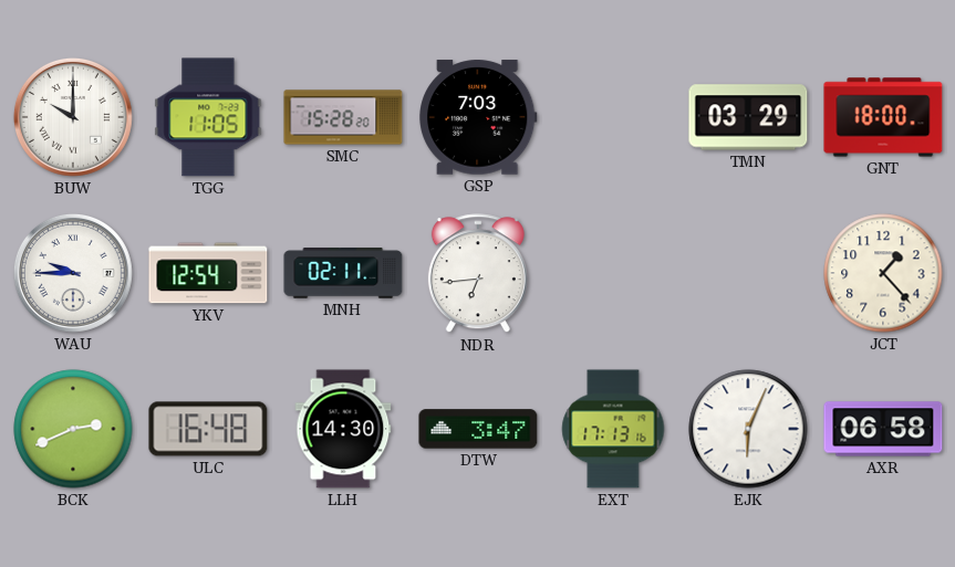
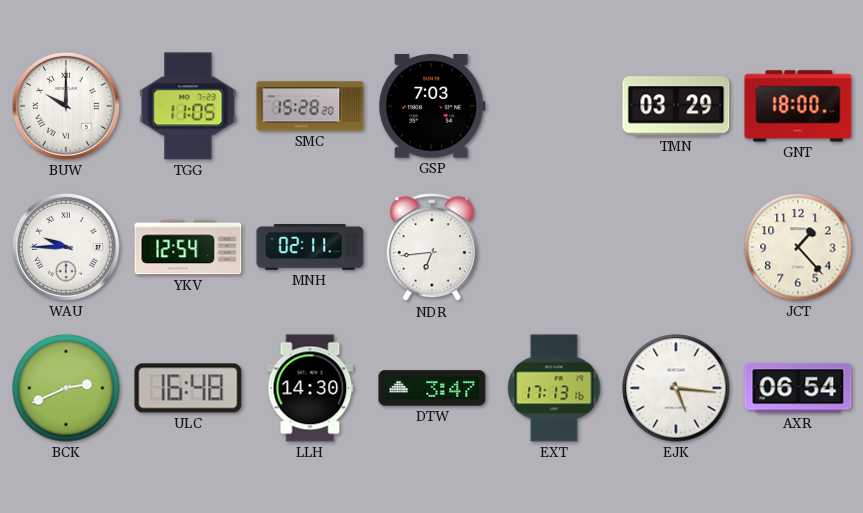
EJK: 6:04 -> 5:16 (676, 388)
AXR: 06:58 -> 06:54 (798, 388)
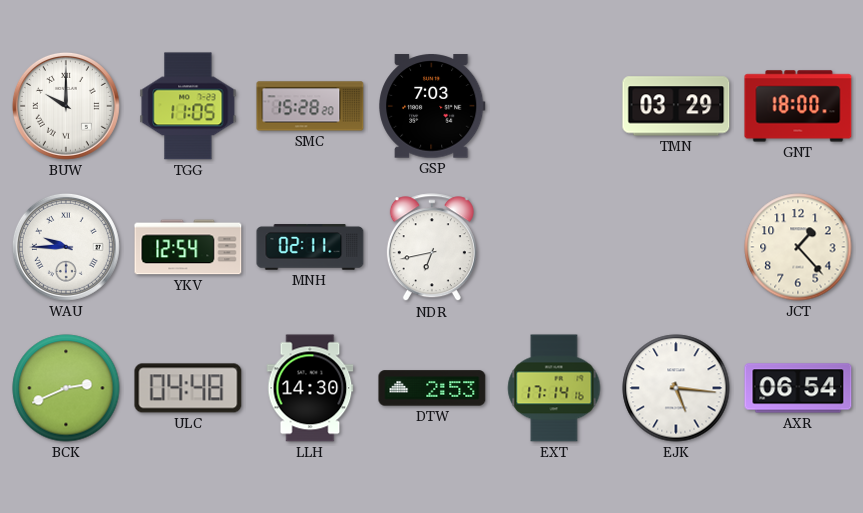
NDR: 6:44 -> 6:43 (432, 248)
ULC: 16:48 -> 04:48 (188, 388)
DTW: 3:47 -> 2:53 (432, 388)
EXT: 17:13 -> 17:14 (554, 388)
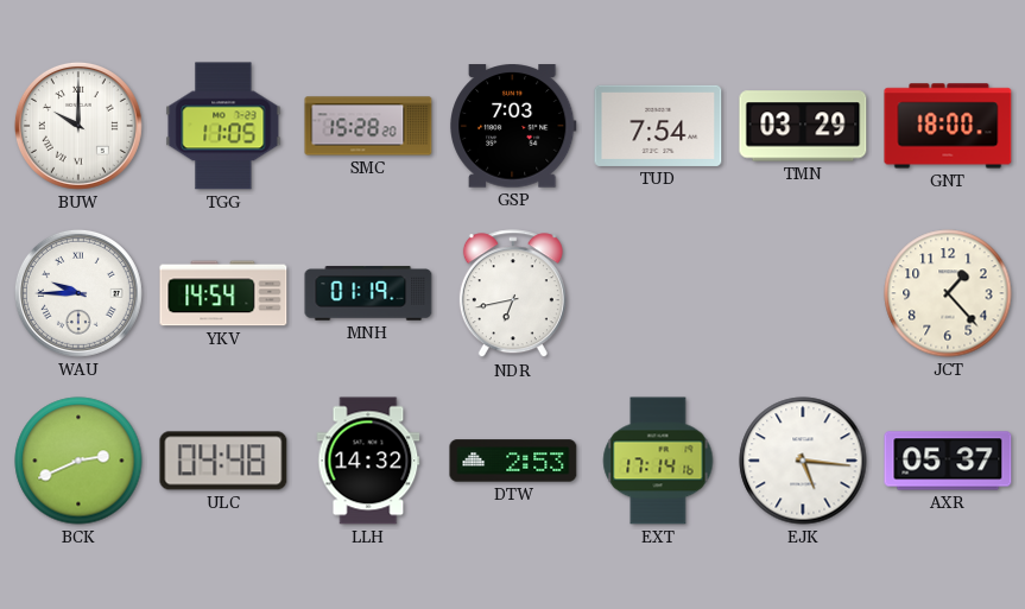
TUD: none -> 7:54 (658, 126)
YKV: 12:54 -> 14:54 (223, 293)
MNH: 02:11 -> 01:19 (368, 293)
LLH: 14:30 -> 14:32 (368, 461)
AXR: 06:54 -> 05:37 (948, 461)
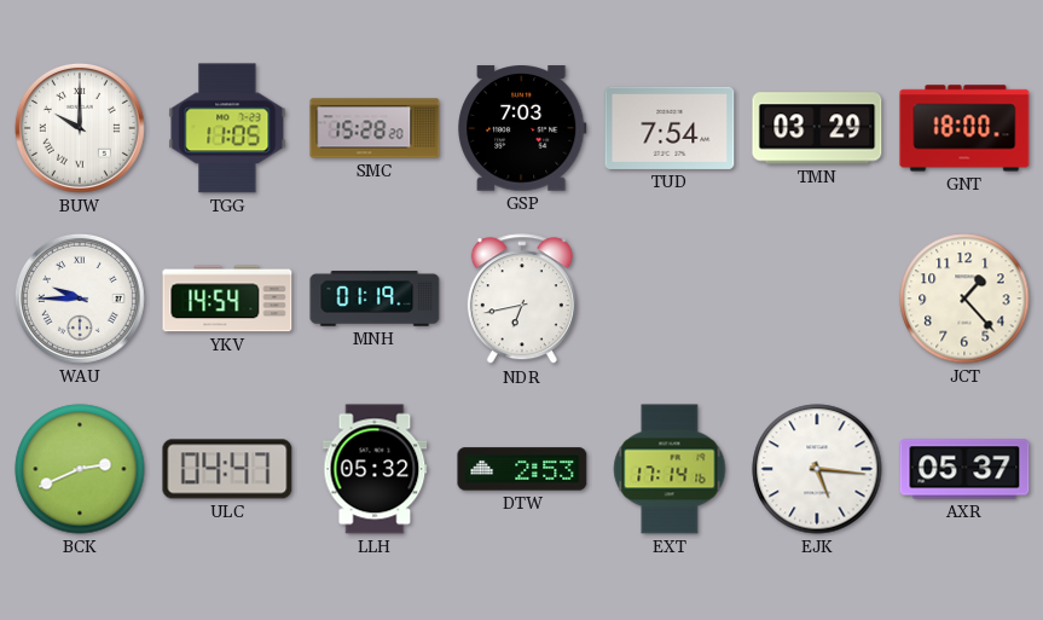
ULC: 04:48 -> 04:47 (227, 469)
LLH: 14:32 -> 05:32 (375, 469)
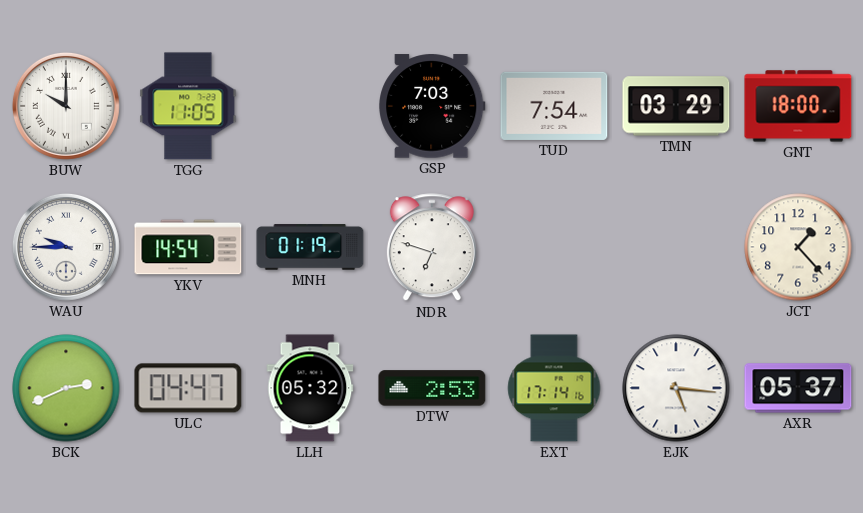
SMC: 15:28 -> none (375, 128)
NDR: 6:43 -> 6:48 (432, 248)
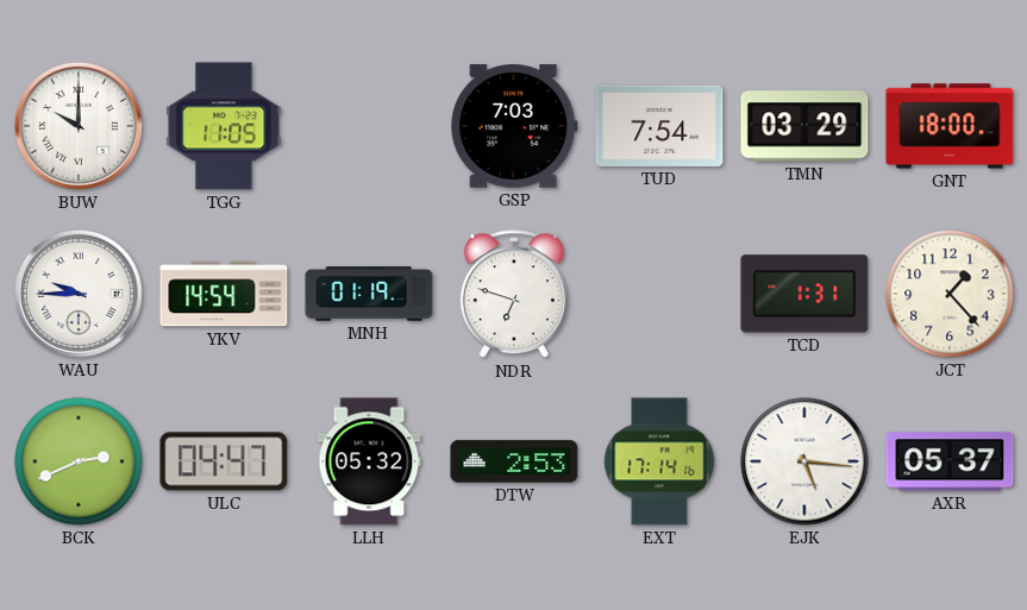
TCD: none -> 1:31 (804, 294)
